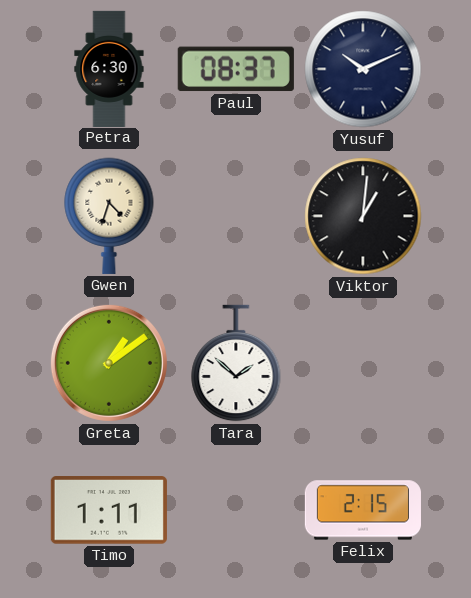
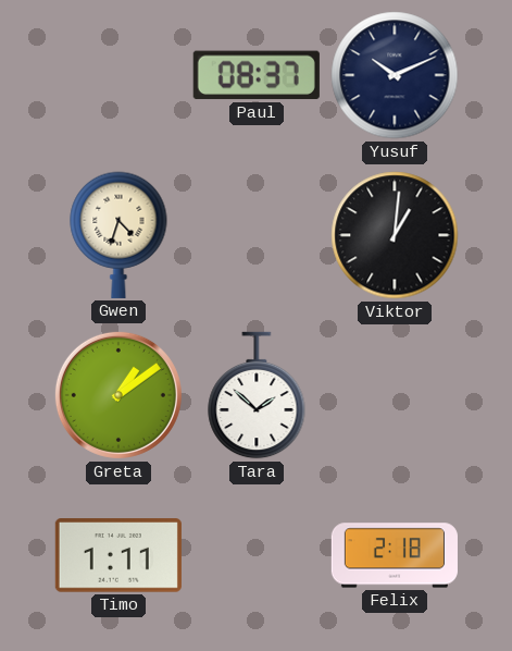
Petra: 6:30 -> none (109, 68)
Felix: 2:15 -> 2:18 (395, 555)
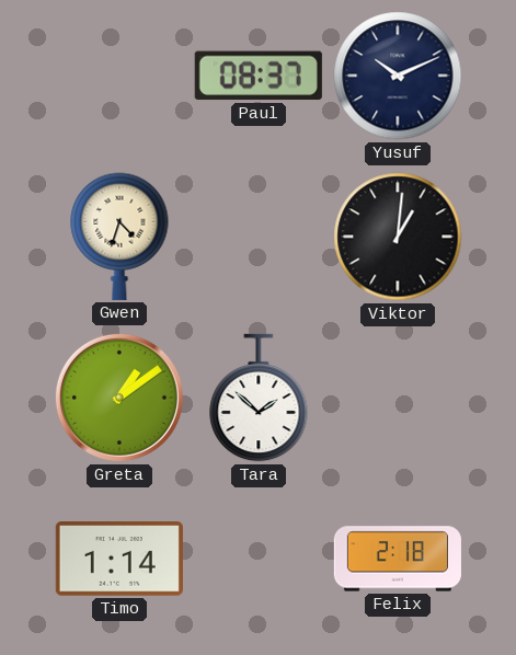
Timo: 1:11 -> 1:14 (119, 559)
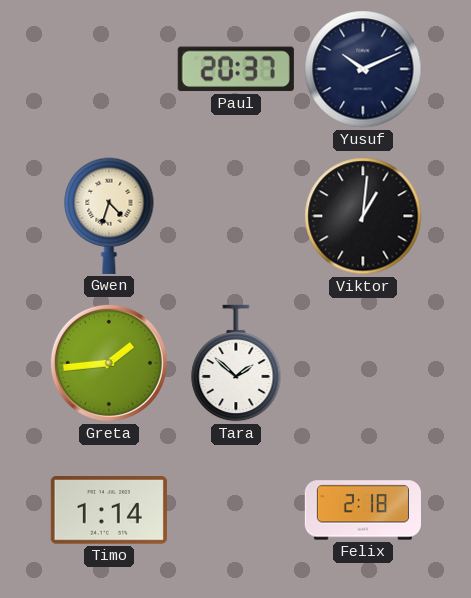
Paul: 08:37 -> 20:37 (236, 69)
Greta: 1:09 -> 1:44 (109, 363)
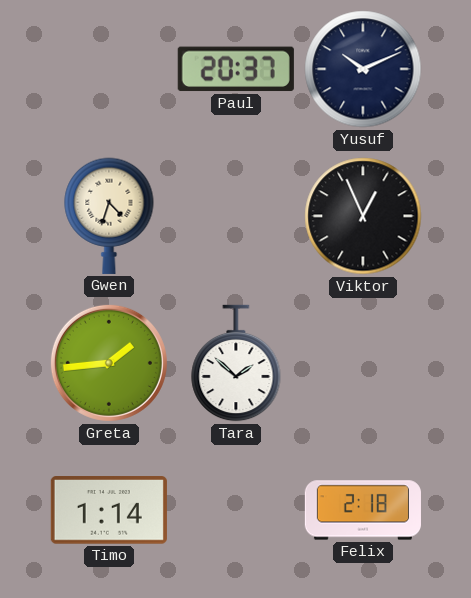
Viktor: 1:01 -> 12:56 (363, 216)
